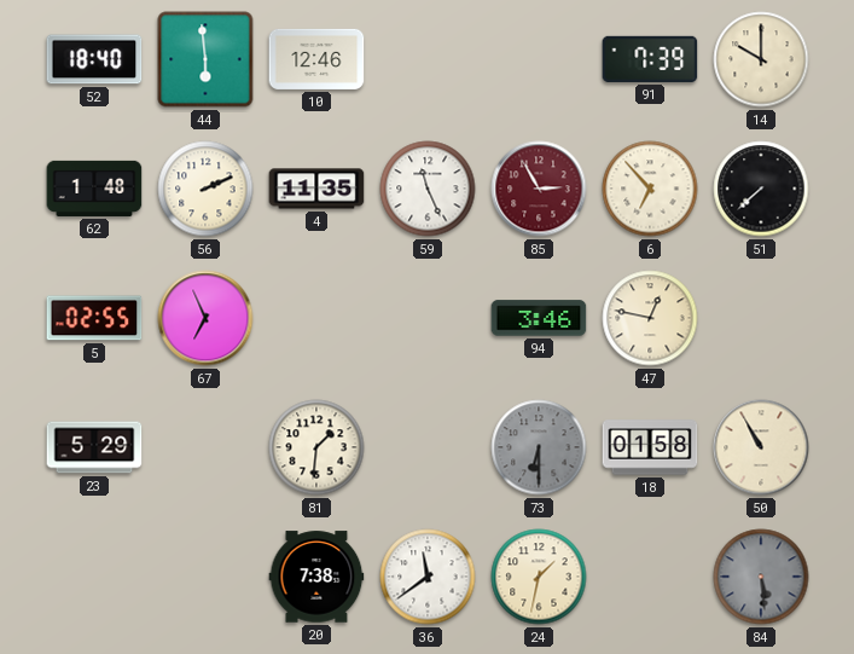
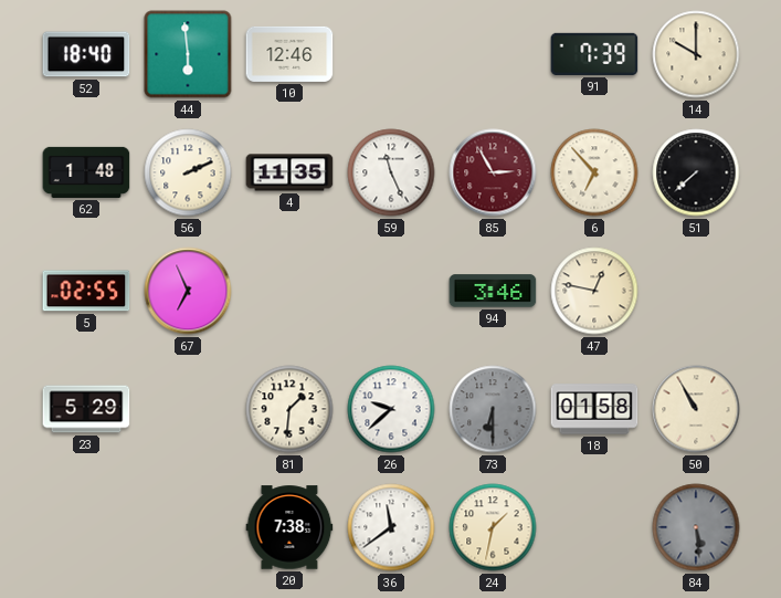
26: none -> 9:38 (391, 409)
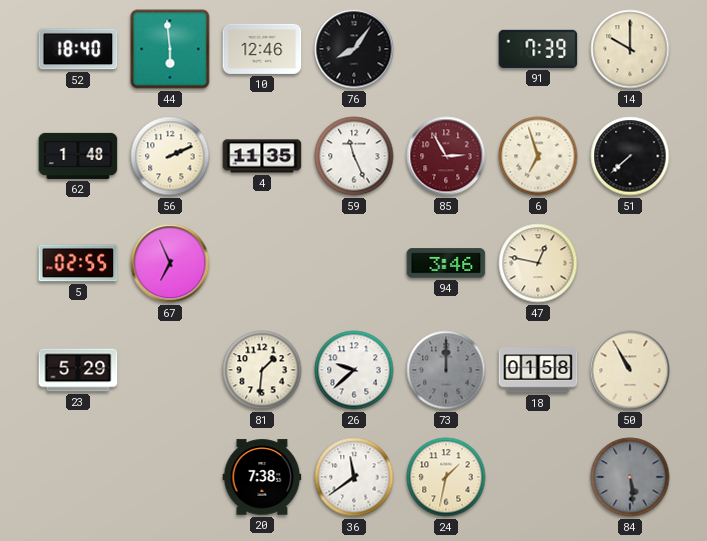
76: none -> 8:06 (354, 49)
6: 6:53 -> 6:57 (538, 156)
73: 6:30 -> 12:00 (446, 370)
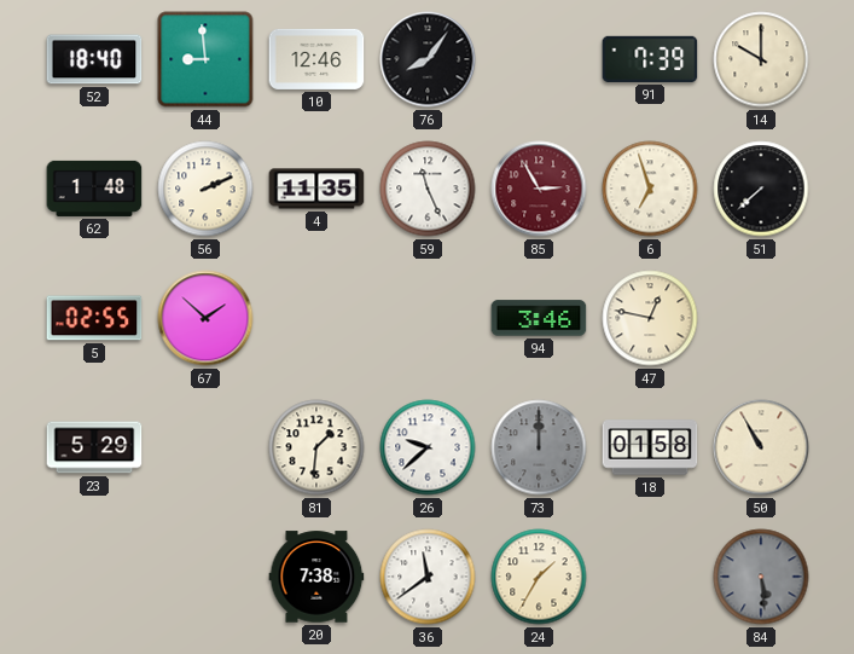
44: 5:59 -> 8:59 (205, 59)
67: 6:56 -> 1:52 (205, 318)
24: 1:32 -> 1:35 (539, 577)
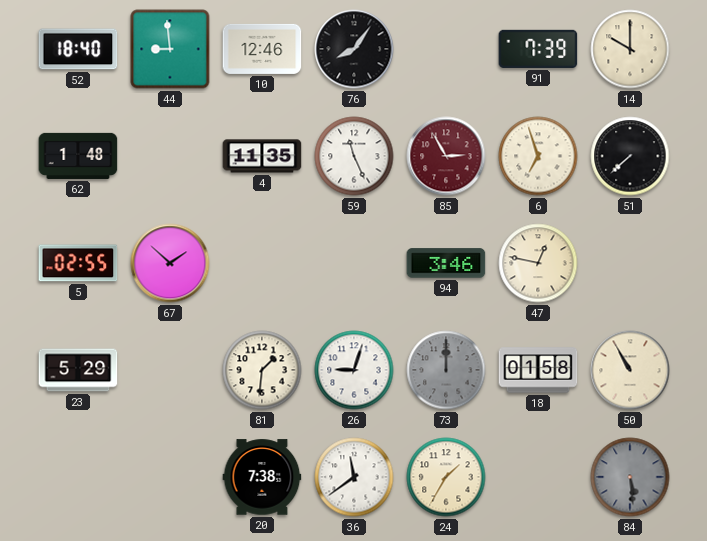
56: 2:11 -> none (205, 189)
26: 9:38 -> 9:03 (354, 370)
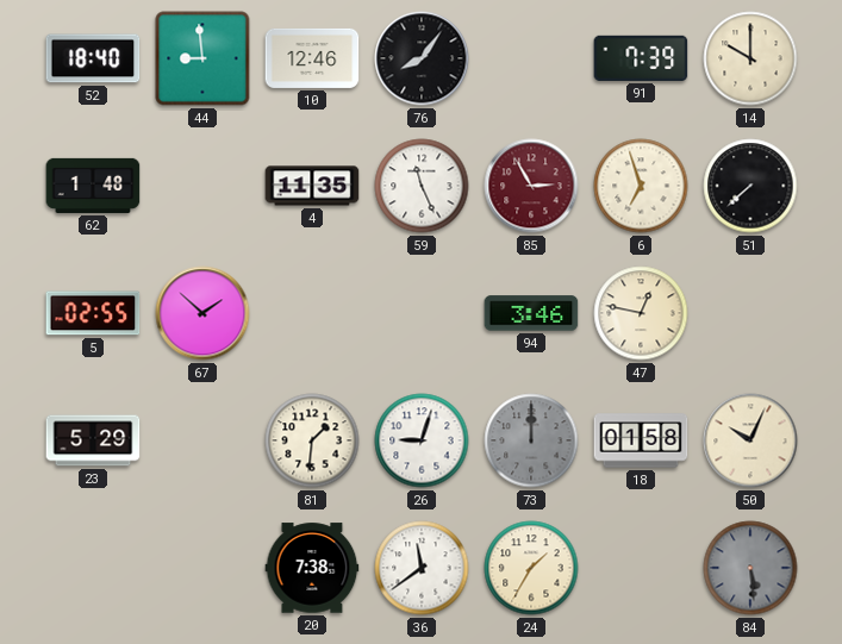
50: 10:55 -> 10:04 (750, 440)
